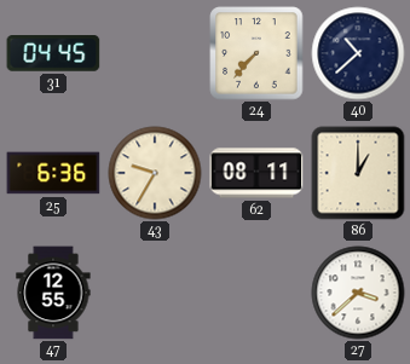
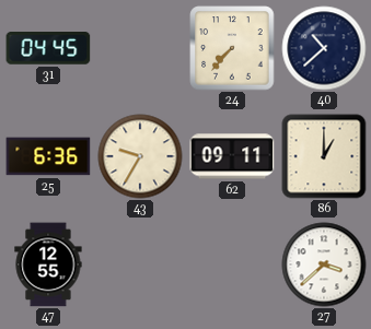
62: 08:11 -> 09:11 (232, 156)
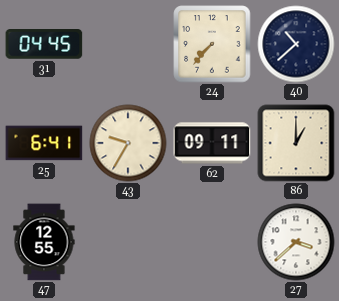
25: 6:36 -> 6:41 (44, 143)
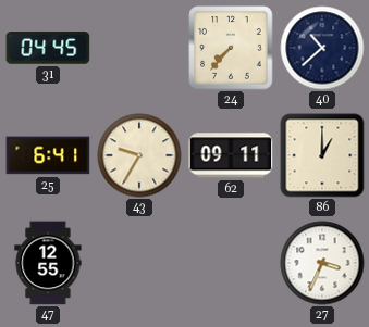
27: 3:38 -> 3:34 (322, 263)
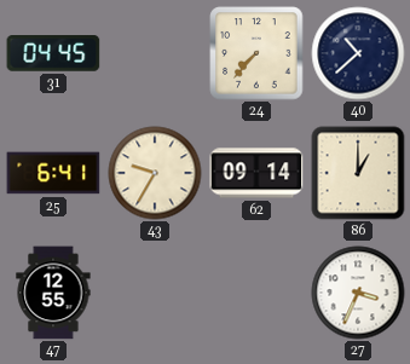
62: 09:11 -> 09:14 (256, 173)
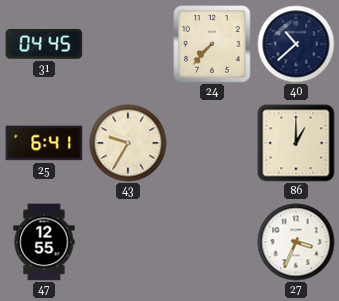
62: 09:14 -> none (256, 173)
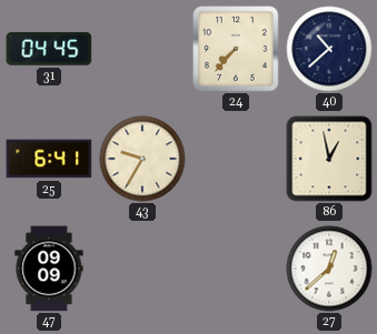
86: 1:00 -> 12:58 (329, 159)
47: 12:55 -> 09:09 (49, 269)
27: 3:34 -> 12:38 (329, 269)
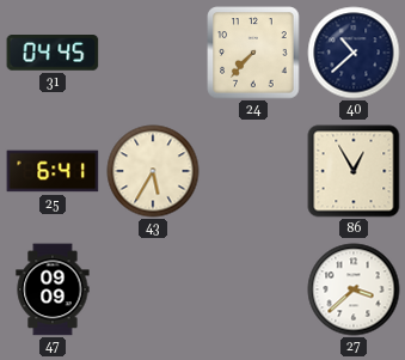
43: 9:35 -> 5:35 (153, 171)
86: 12:58 -> 12:55 (354, 171)
27: 12:38 -> 3:38 (354, 289)
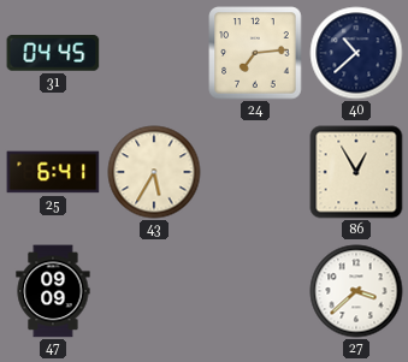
24: 7:37 -> 7:14 (255, 53)
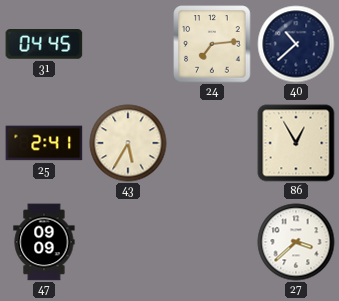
25: 6:41 -> 2:41 (44, 143)
